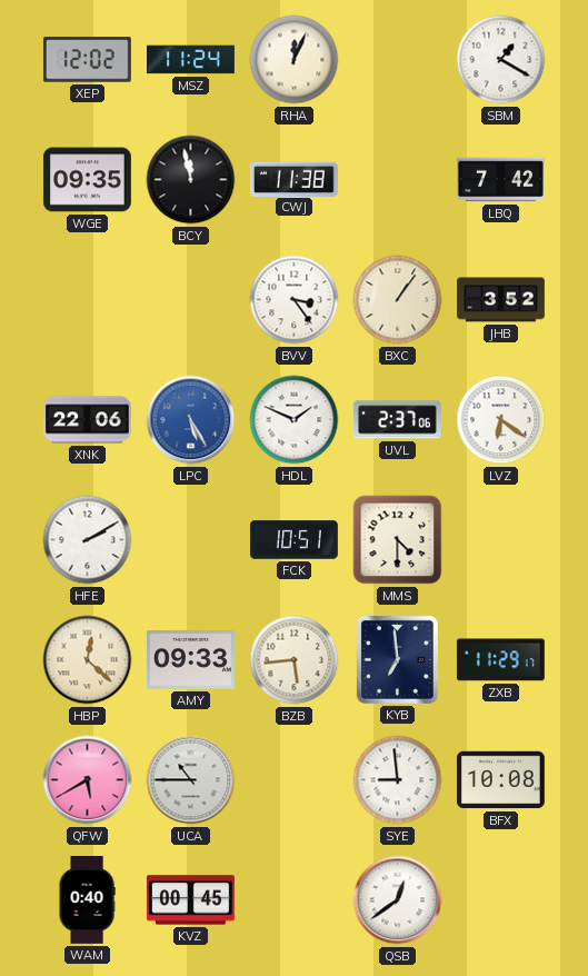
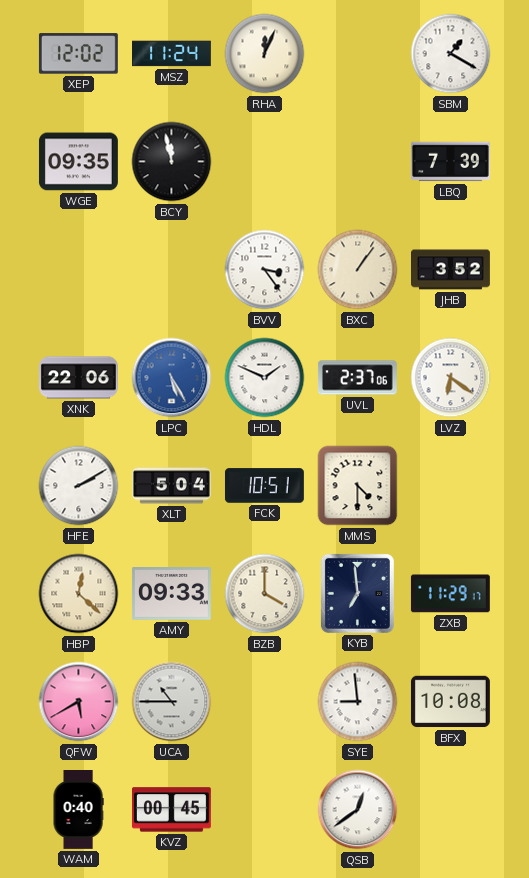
CWJ: 11:38 -> none (293, 179)
LBQ: 7:42 -> 7:39 (451, 162)
XLT: none -> 5:04 (172, 486)
BZB: 5:44 -> 4:00 (265, 594)
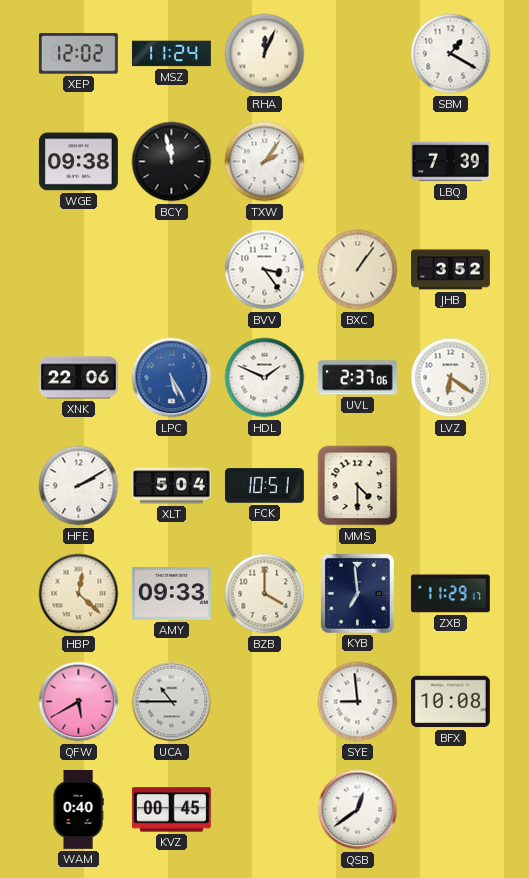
WGE: 09:35 -> 09:38 (78, 162)
TXW: none -> 2:06 (265, 162)
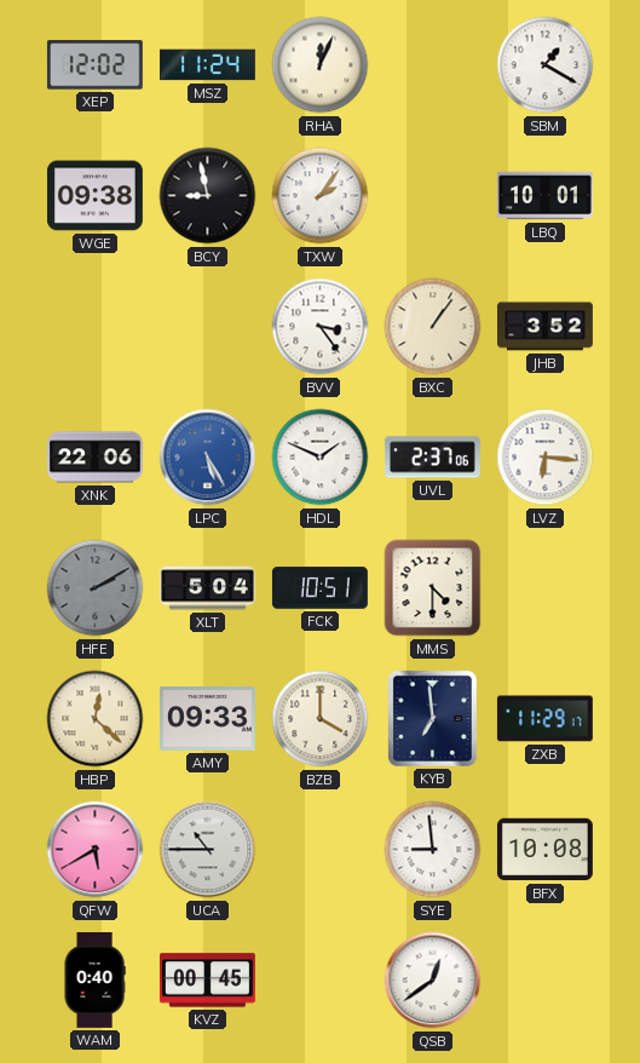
BCY: 11:58 -> 8:58 (208, 196)
LBQ: 7:39 -> 10:01 (546, 196)
LVZ: 6:21 -> 6:16 (546, 458)
HFE dial: white -> grey (96, 588)
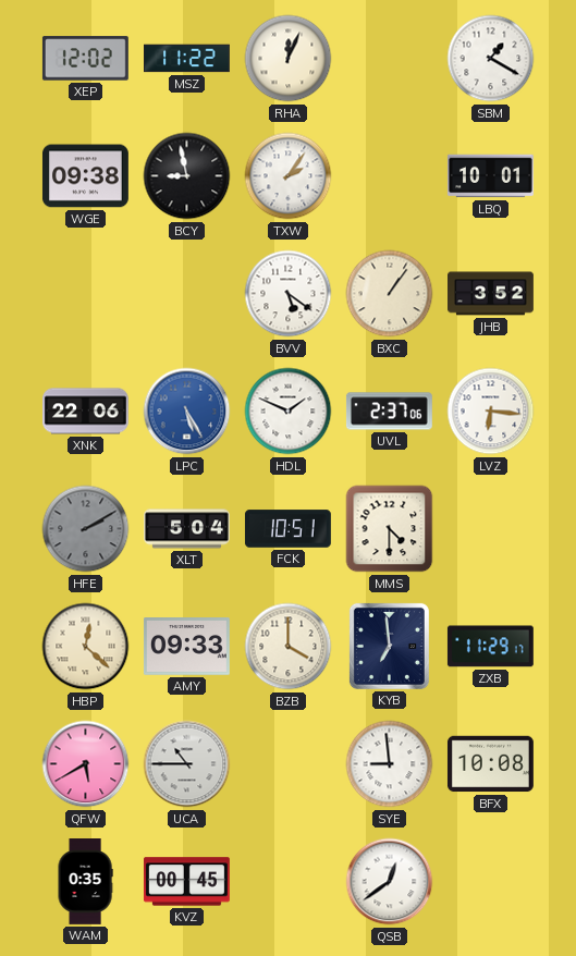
MSZ: 11:24 -> 11:22 (187, 59)
BVV: 3:24 -> 5:21 (289, 294)
WAM: 0:40 -> 0:35 (85, 882)
